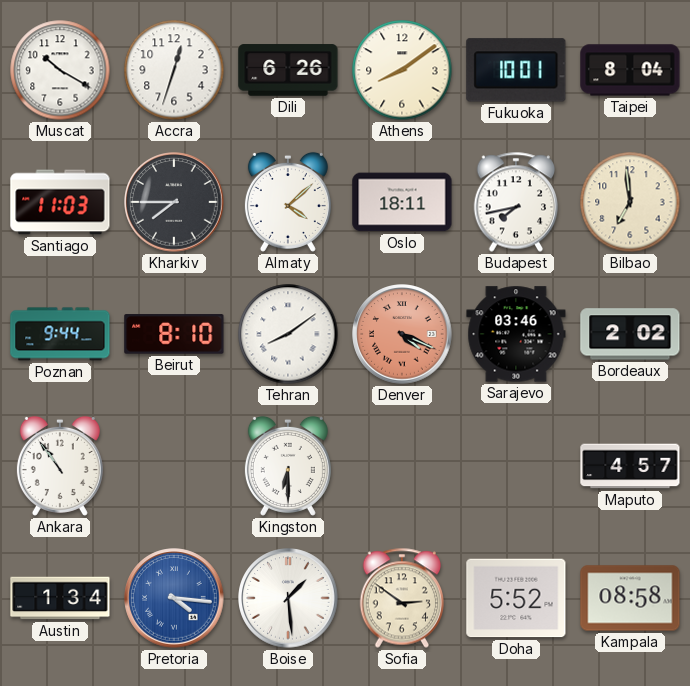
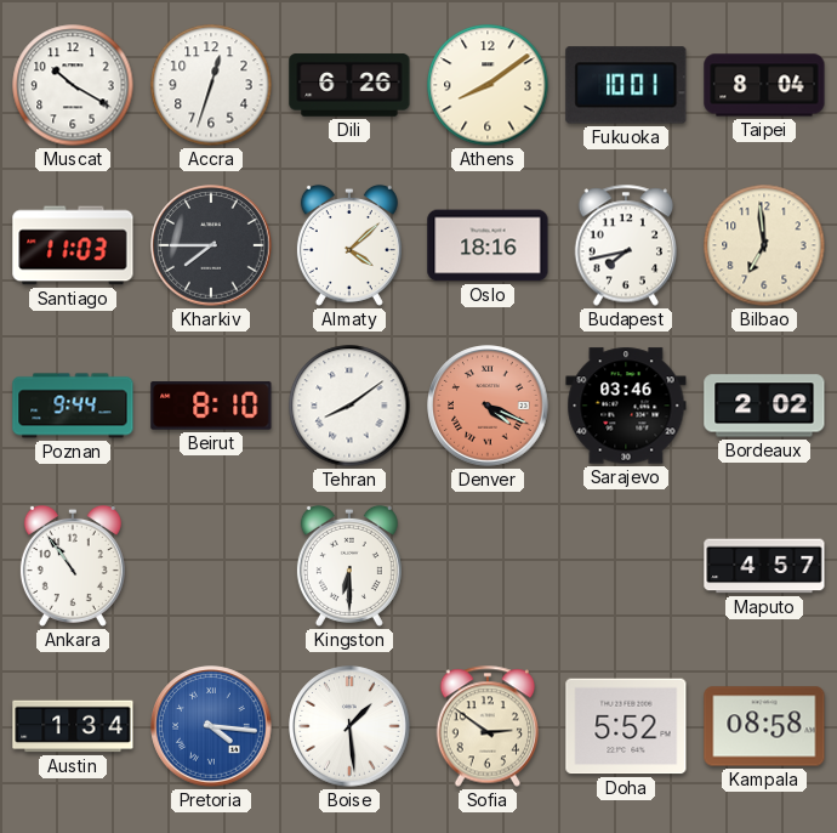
Oslo: 18:11 -> 18:16 (488, 245)
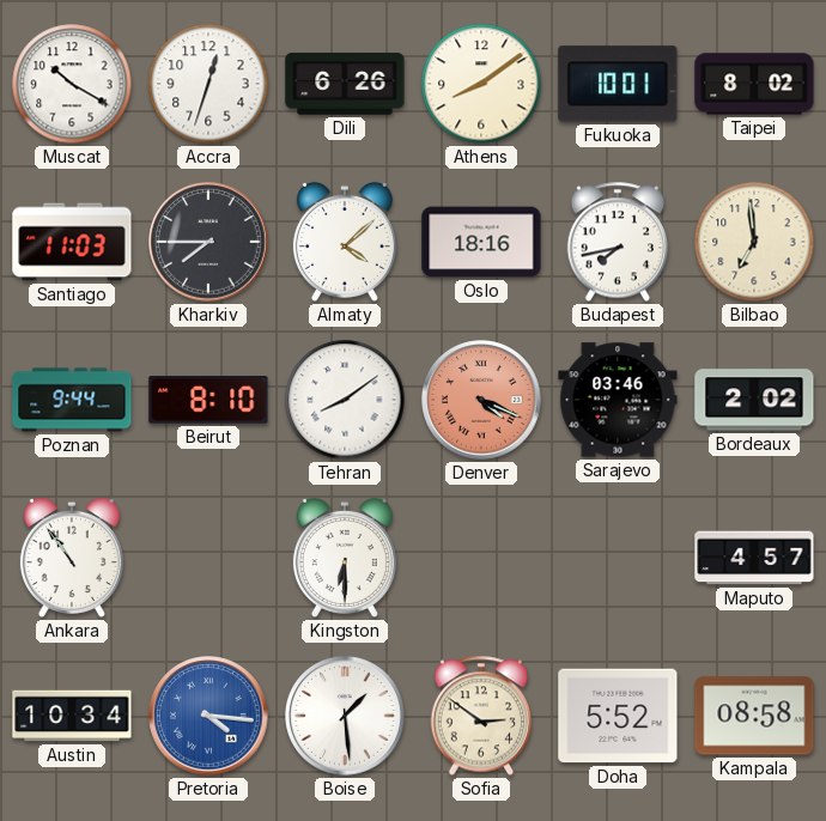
Taipei: 8:04 -> 8:02 (754, 84)
Austin: 1:34 -> 10:34 (72, 716)
